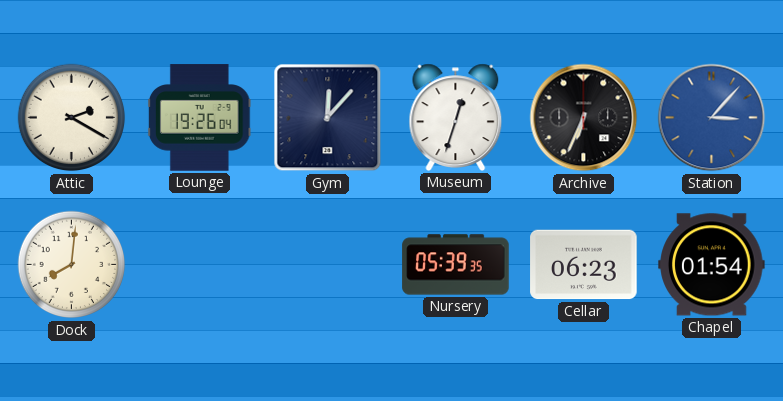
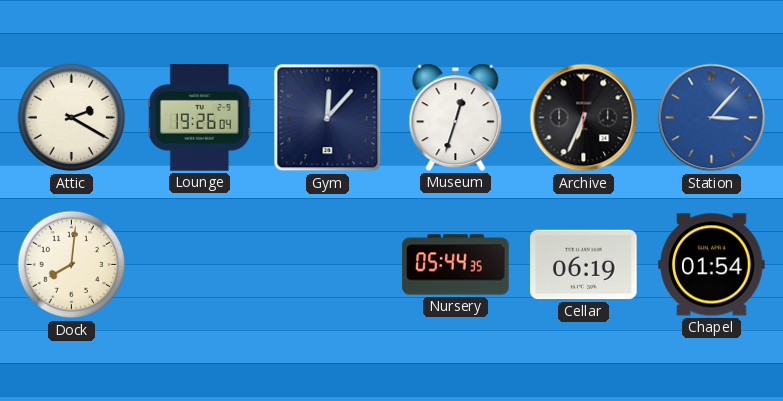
Nursery: 05:39 -> 05:44 (456, 265)
Cellar: 06:23 -> 06:19 (584, 265)
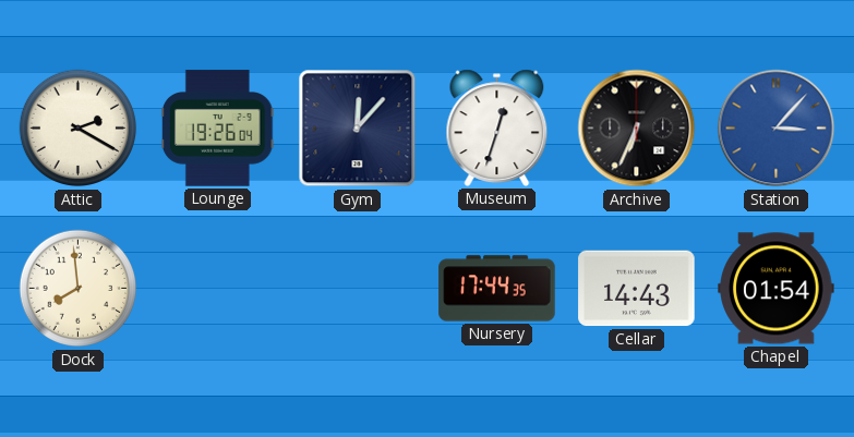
Dock: 8:01 -> 7:59 (79, 289)
Nursery: 05:44 -> 17:44 (497, 289)
Cellar: 06:19 -> 14:43 (637, 289)
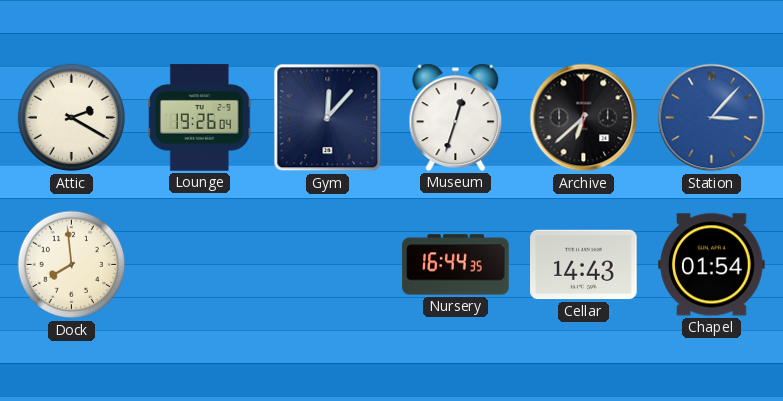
Archive: 6:34 -> 6:38 (584, 118)
Nursery: 17:44 -> 16:44 (456, 265)
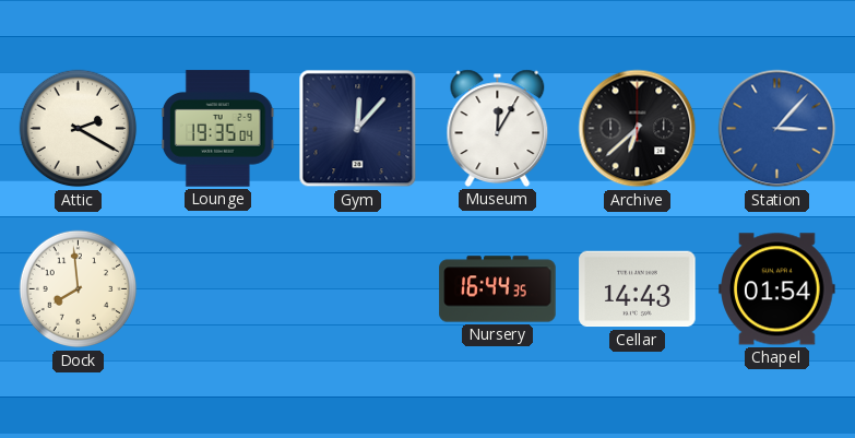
Lounge: 19:26 -> 19:35 (217, 129)
Museum: 12:33 -> 12:05 (498, 128)
